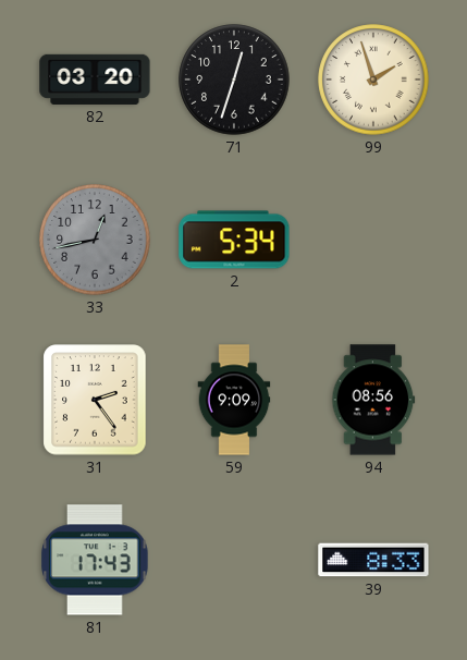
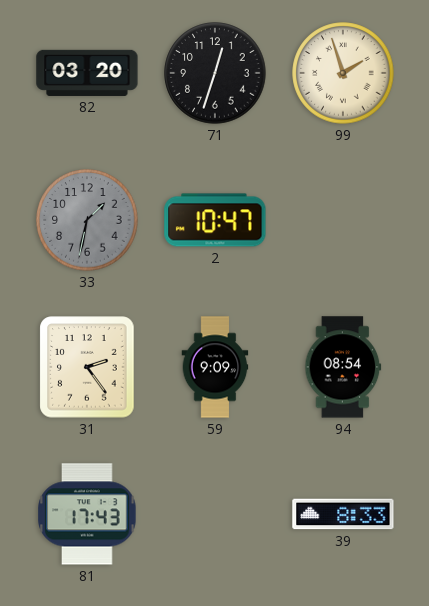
33: 12:43 -> 1:32 (87, 220)
2: 5:34 -> 10:47 (215, 220)
94: 08:56 -> 08:54 (343, 367)
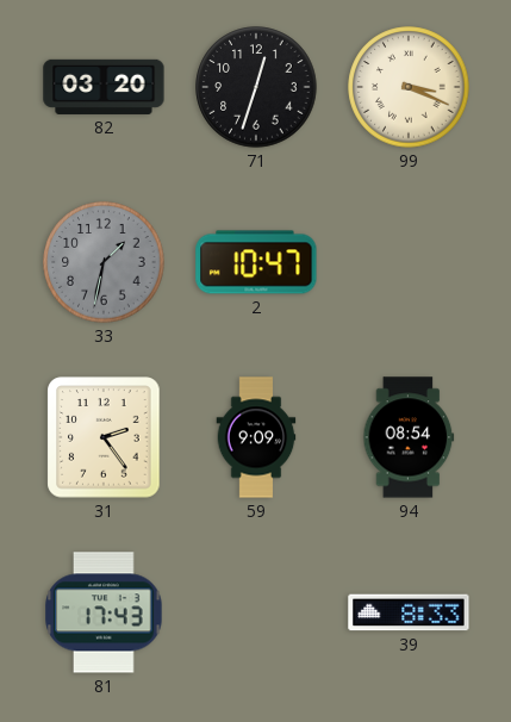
99: 1:57 -> 3:19 (409, 87)
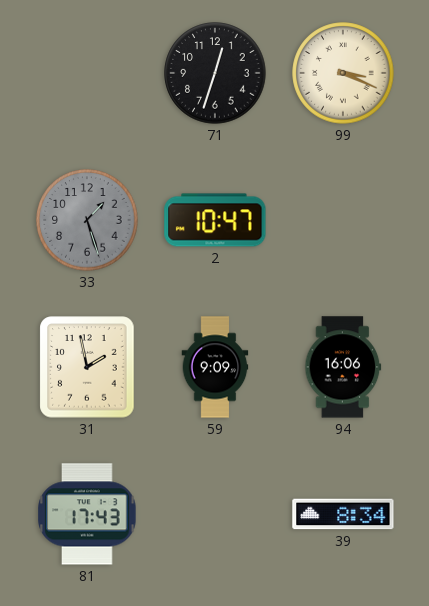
82: 03:20 -> none (104, 87)
33: 1:32 -> 1:27 (87, 220)
31: 2:24 -> 1:58 (87, 367)
94: 08:54 -> 16:06 (343, 367)
39: 8:33 -> 8:34 (343, 514)
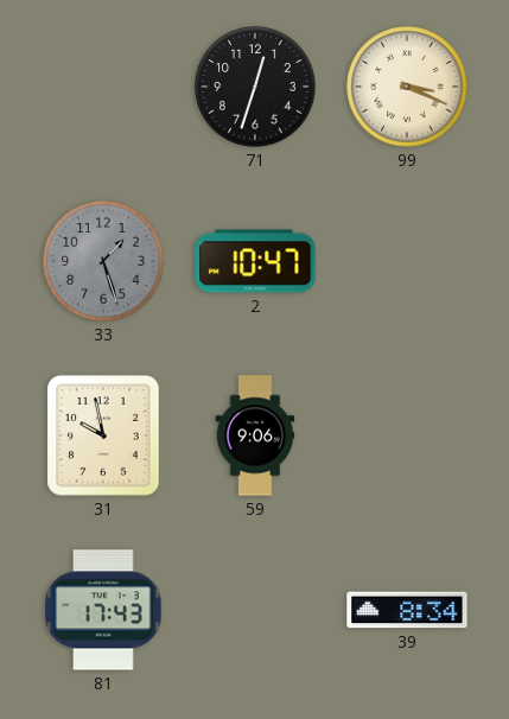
31: 1:58 -> 9:58 (103, 435)
59: 9:09 -> 9:06 (255, 435)
94: 16:06 -> none (343, 367)
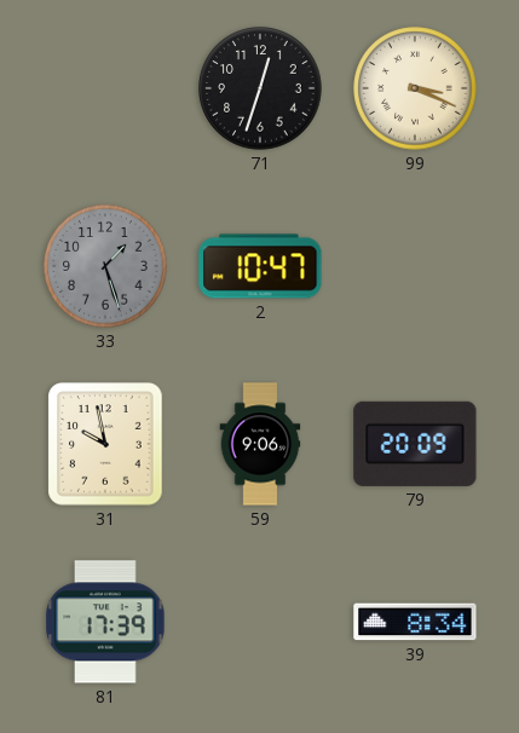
79: none -> 20:09 (415, 444)
81: 17:43 -> 17:39 (105, 622)
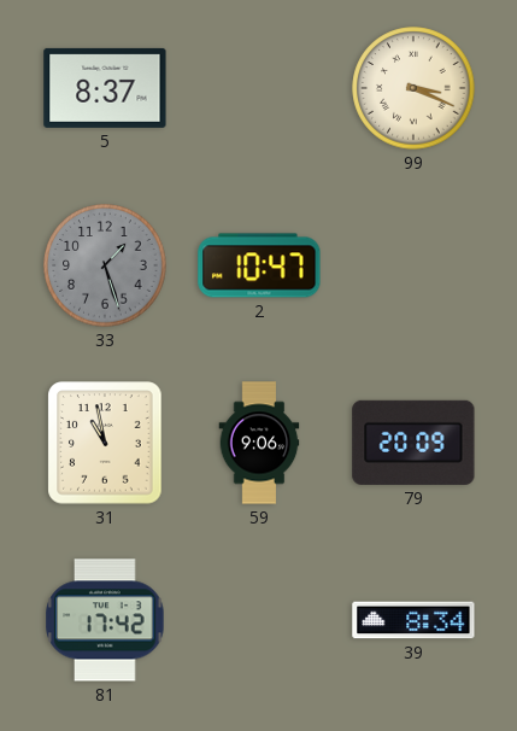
5: none -> 8:37 (105, 88)
71: 12:33 -> none (260, 88)
31: 9:58 -> 10:58 (105, 443)
81: 17:39 -> 17:42 (105, 620)
